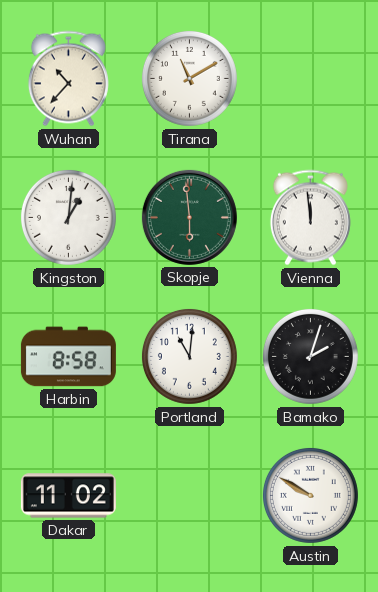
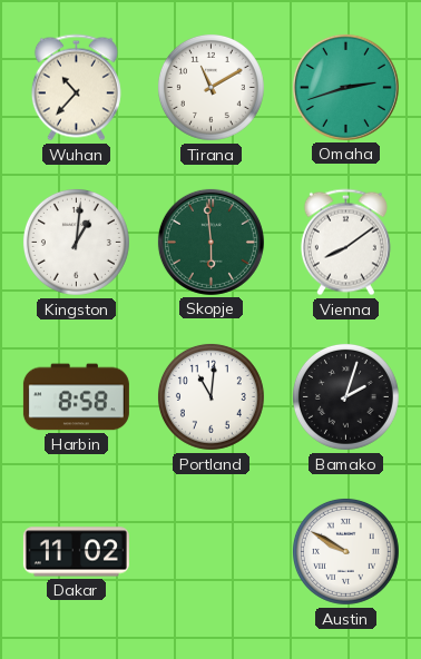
Omaha: none -> 2:42 (345, 87)
Vienna: 11:59 -> 8:09 (345, 243)
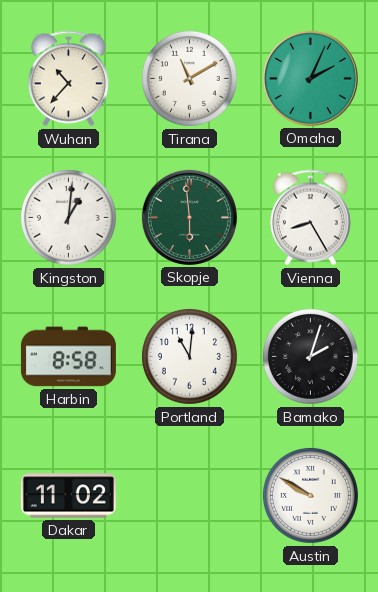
Omaha: 2:42 -> 2:04 (310, 78)
Vienna: 8:09 -> 8:25 (310, 218)
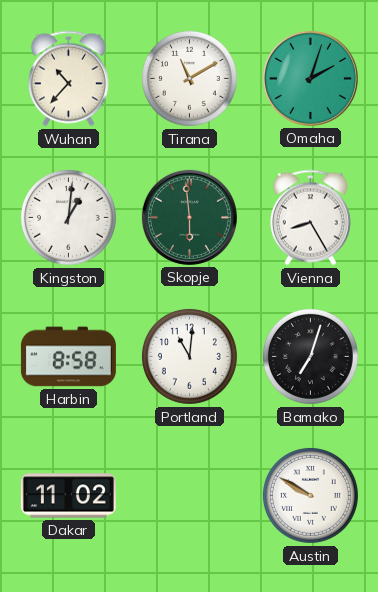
Omaha: 2:04 -> 2:03 (310, 78)
Bamako: 2:03 -> 7:03 (310, 356)
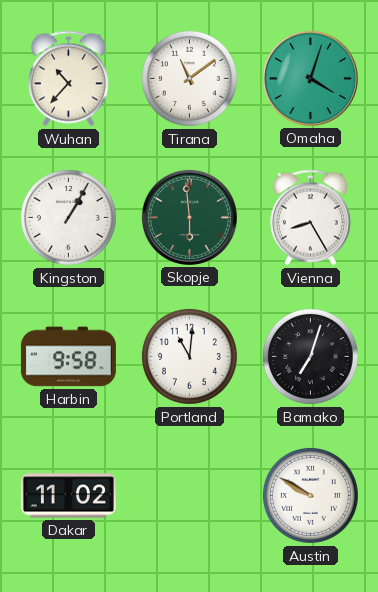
Tirana: 11:10 -> 11:09 (189, 78)
Omaha: 2:03 -> 4:03 (310, 78)
Kingston: 1:01 -> 1:05 (68, 217)
Harbin: 8:58 -> 9:58 (68, 357)
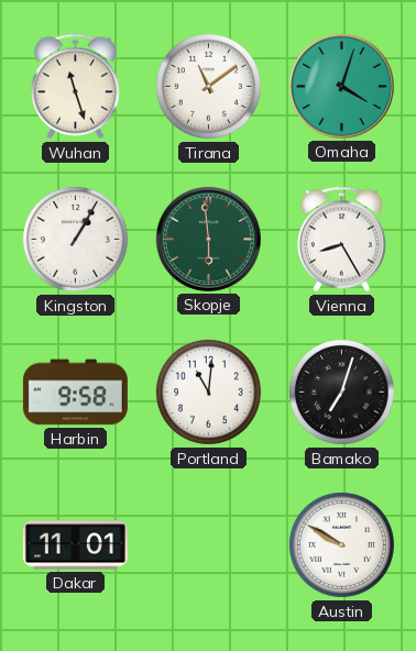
Wuhan: 10:37 -> 11:27 (75, 87)
Dakar: 11:02 -> 11:01 (75, 545)
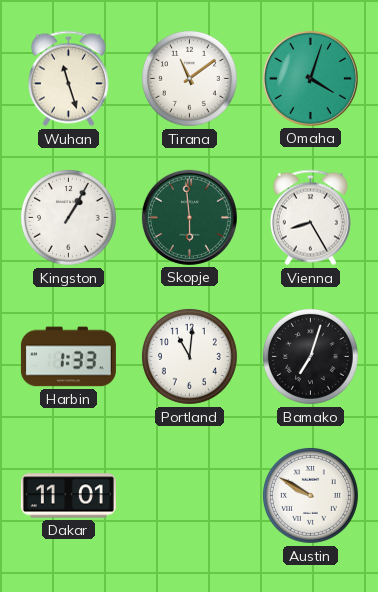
Harbin: 9:58 -> 1:33 (68, 357)
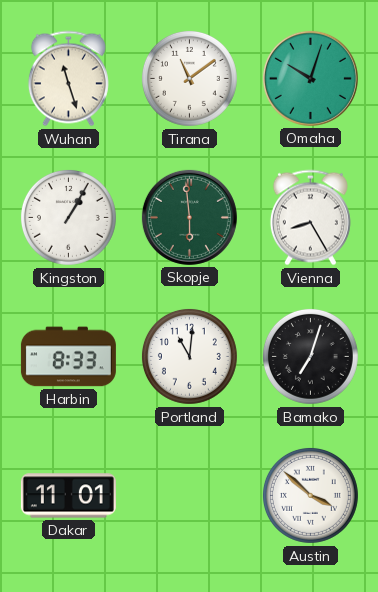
Omaha: 4:03 -> 10:03 (310, 78)
Harbin: 1:33 -> 8:33 (68, 357)
Austin: 9:50 -> 3:52 (310, 495)
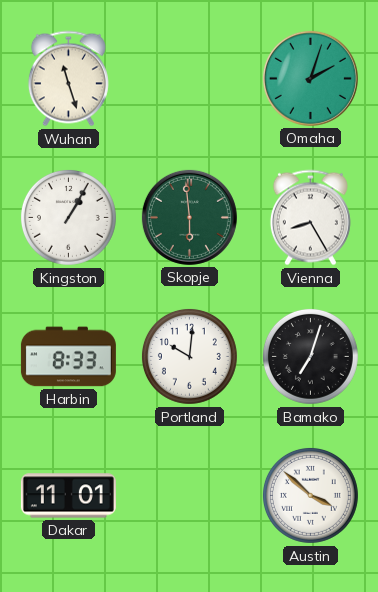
Tirana: 11:09 -> none (189, 78)
Omaha: 10:03 -> 2:03 (310, 78)
Portland: 11:01 -> 10:01 (189, 356)
